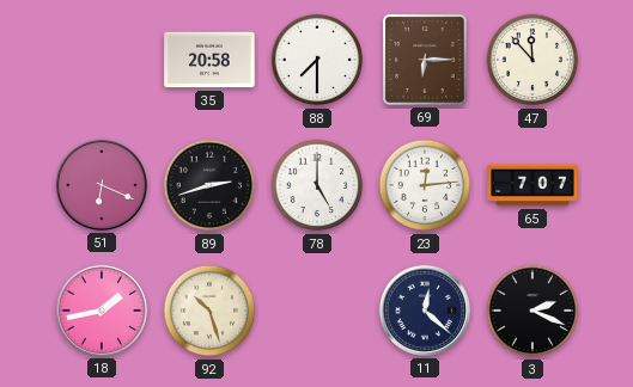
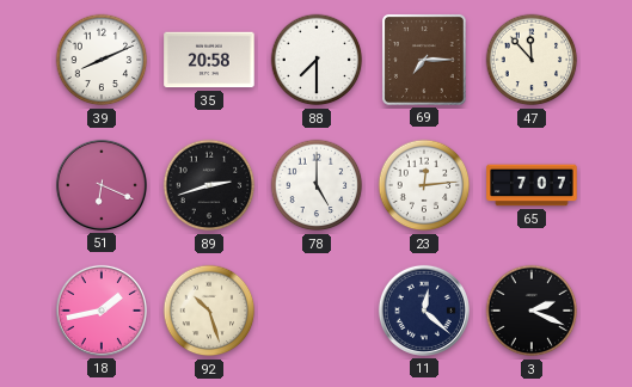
39: none -> 8:11 (102, 60)
69: 6:15 -> 7:15 (424, 60)
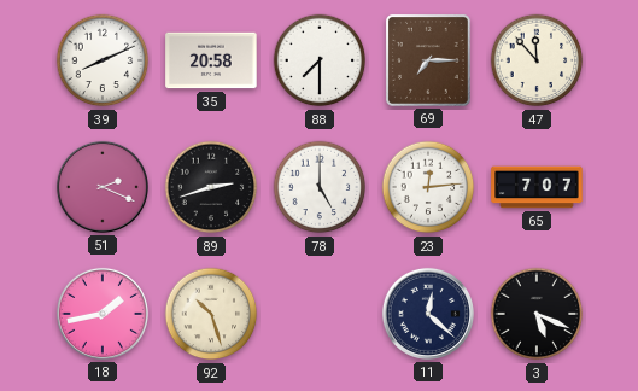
51: 6:19 -> 2:19 (103, 187)
3: 2:19 -> 5:19 (537, 314)
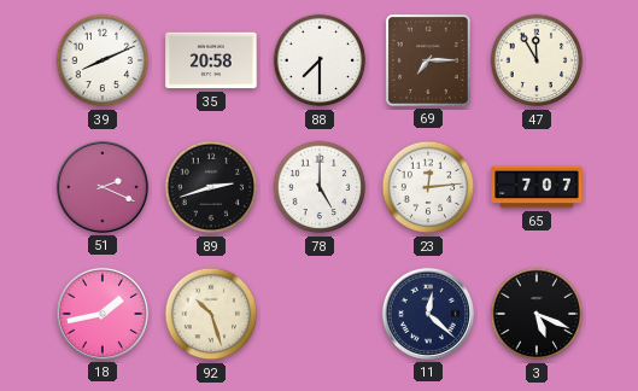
47: 11:53 -> 11:55 (537, 60)
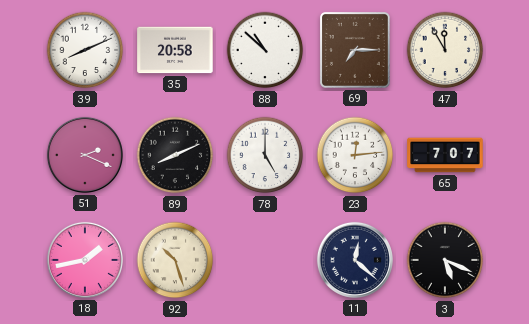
88: 7:30 -> 10:52 (265, 50)
89: 2:42 -> 8:11 (175, 155)
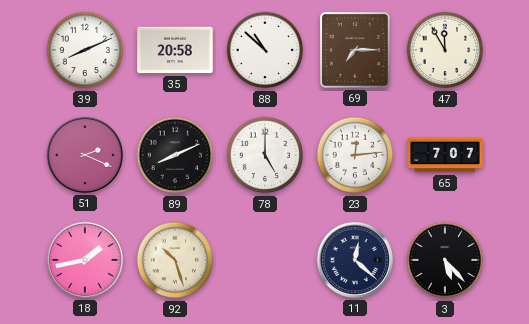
3: 5:19 -> 5:23 (445, 260)
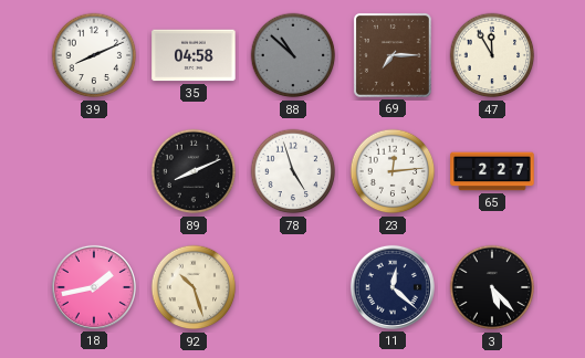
35: 20:58 -> 04:58 (194, 55)
88 dial: white -> grey (293, 55)
51: 2:19 -> none (85, 155)
78: 5:00 -> 4:57 (293, 171)
65: 7:07 -> 2:27 (492, 171)
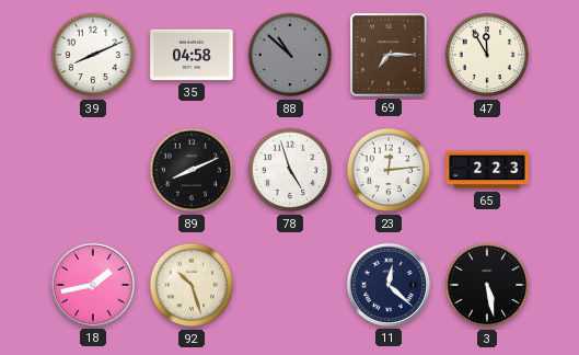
65: 2:27 -> 2:23 (487, 170)
3: 5:23 -> 5:28 (487, 285)
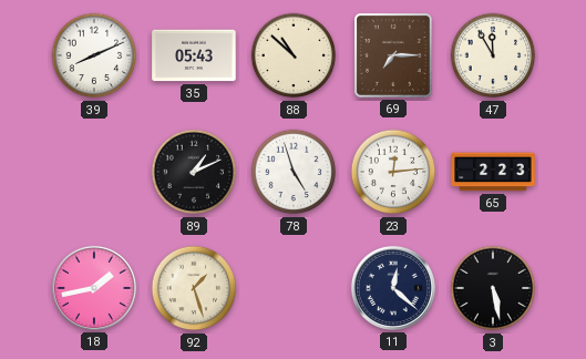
35: 04:58 -> 05:43 (194, 55)
88 dial: grey -> cream (294, 55)
89: 8:11 -> 1:11 (194, 172)
92: 10:27 -> 1:27 (194, 288)
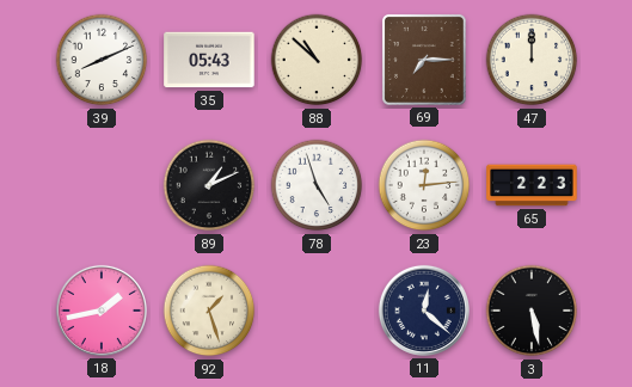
47: 11:55 -> 12:00 (532, 60)
